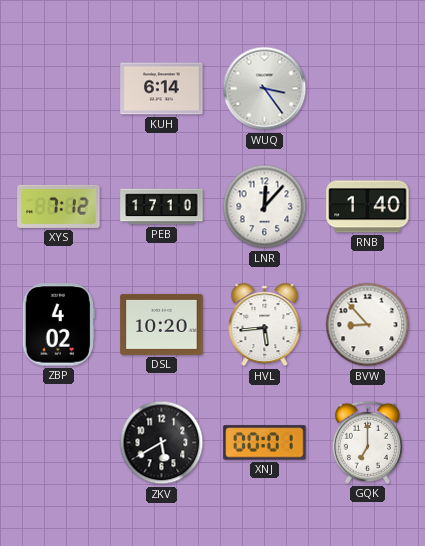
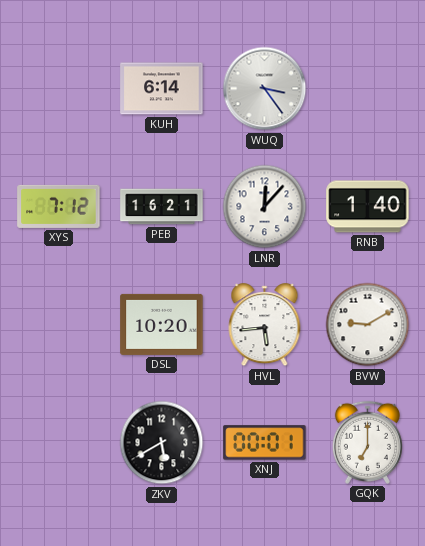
PEB: 17:10 -> 16:21 (162, 207)
ZBP: 4:02 -> none (58, 325)
BVW: 8:53 -> 9:10 (368, 325)
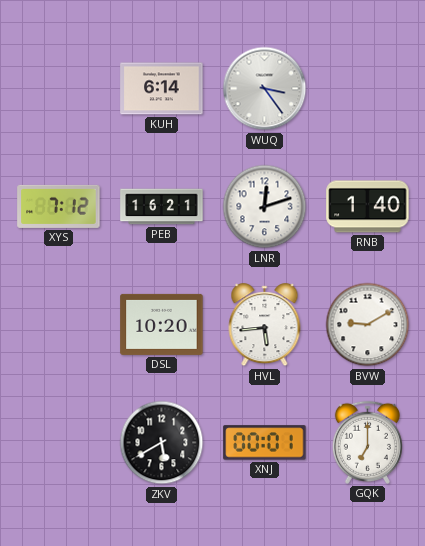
LNR: 12:07 -> 12:12 (265, 207)
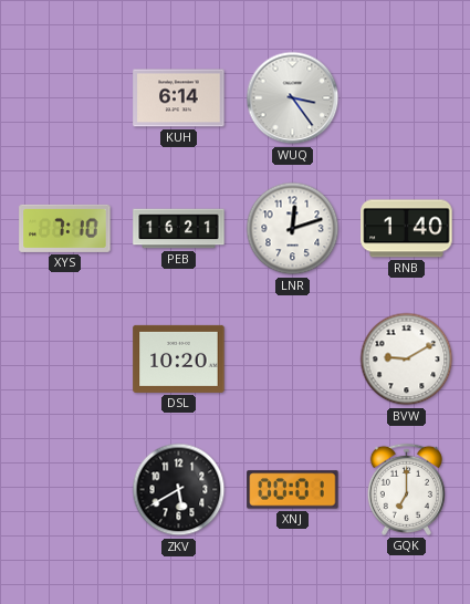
XYS: 7:12 -> 7:10 (65, 228)
HVL: 5:44 -> none (265, 325)
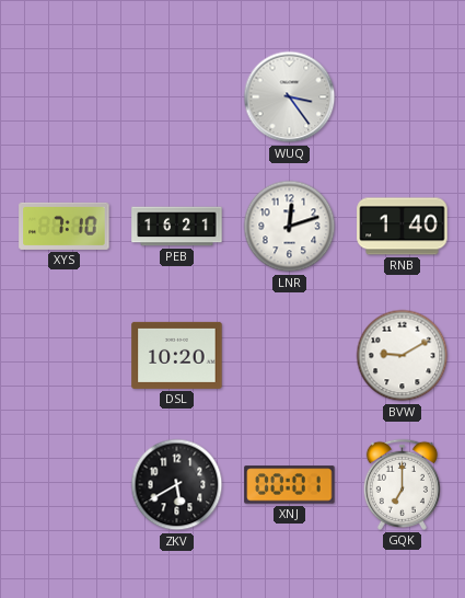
KUH: 6:14 -> none (179, 98)
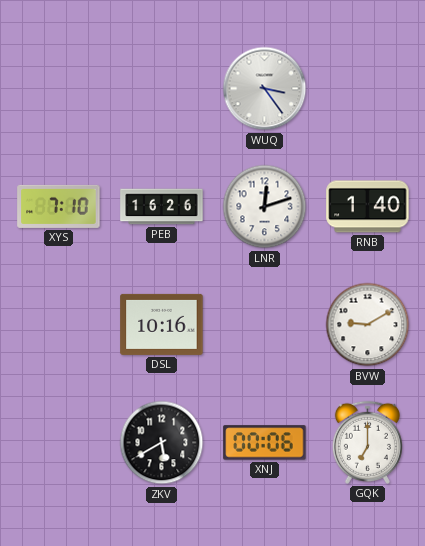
PEB: 16:21 -> 16:26 (162, 207)
DSL: 10:20 -> 10:16 (162, 324)
XNJ: 00:01 -> 00:06 (265, 443)
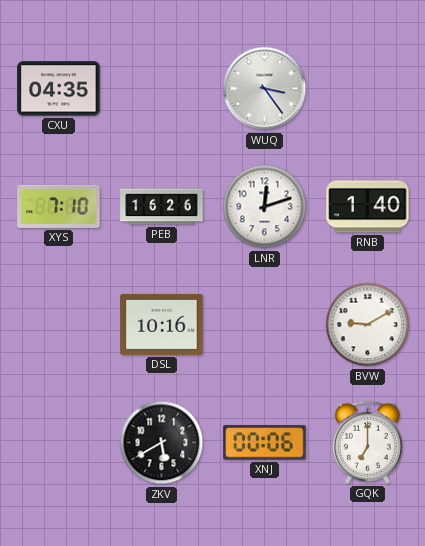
CXU: none -> 04:35 (59, 89)
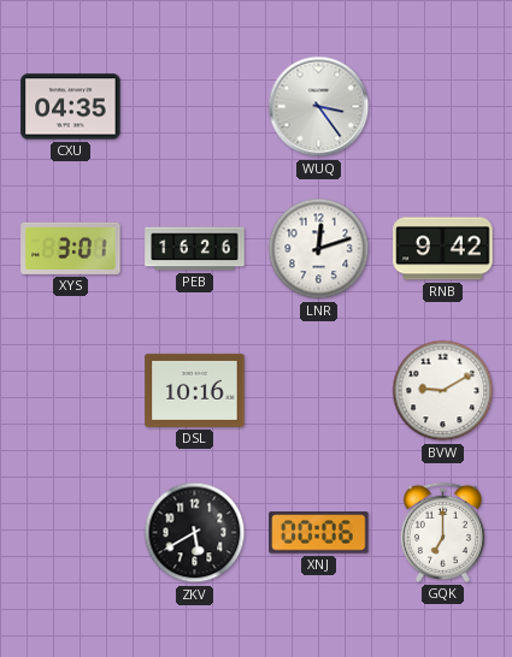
XYS: 7:10 -> 3:01 (71, 248)
RNB: 1:40 -> 9:42 (443, 249)
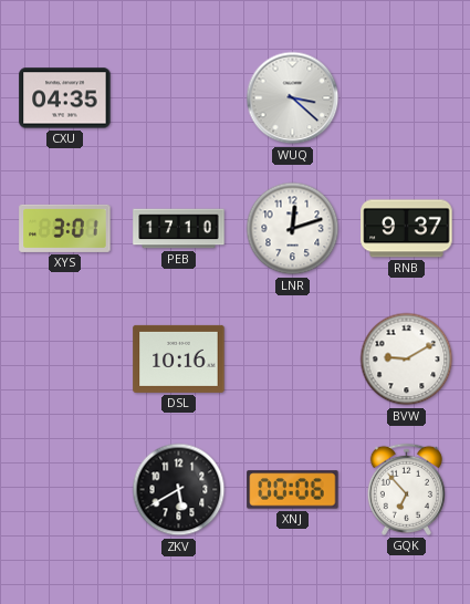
WUQ: 3:24 -> 3:22 (293, 98)
PEB: 16:26 -> 17:10 (179, 229)
RNB: 9:42 -> 9:37 (407, 229)
GQK: 7:00 -> 6:53 (406, 489)
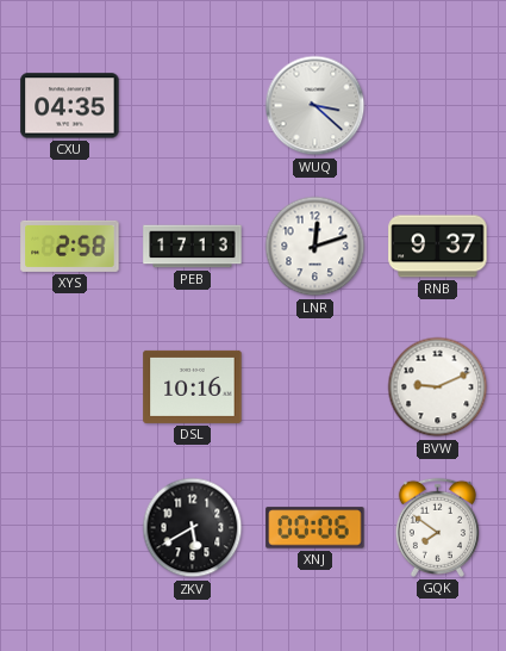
XYS: 3:01 -> 2:58 (70, 246)
PEB: 17:10 -> 17:13 (193, 247)
BVW: 9:10 -> 9:11 (438, 387)
GQK: 6:53 -> 7:51 (437, 527)
